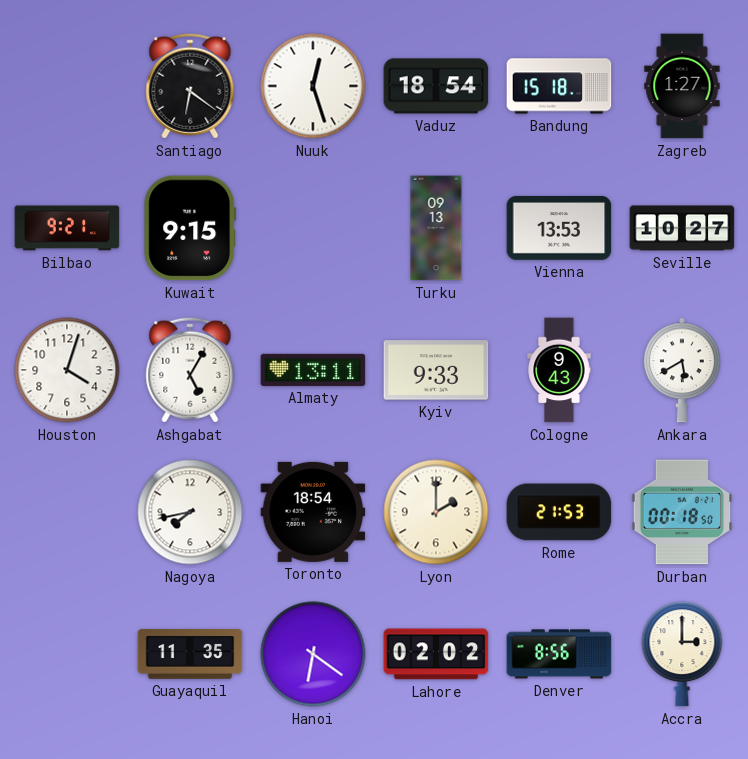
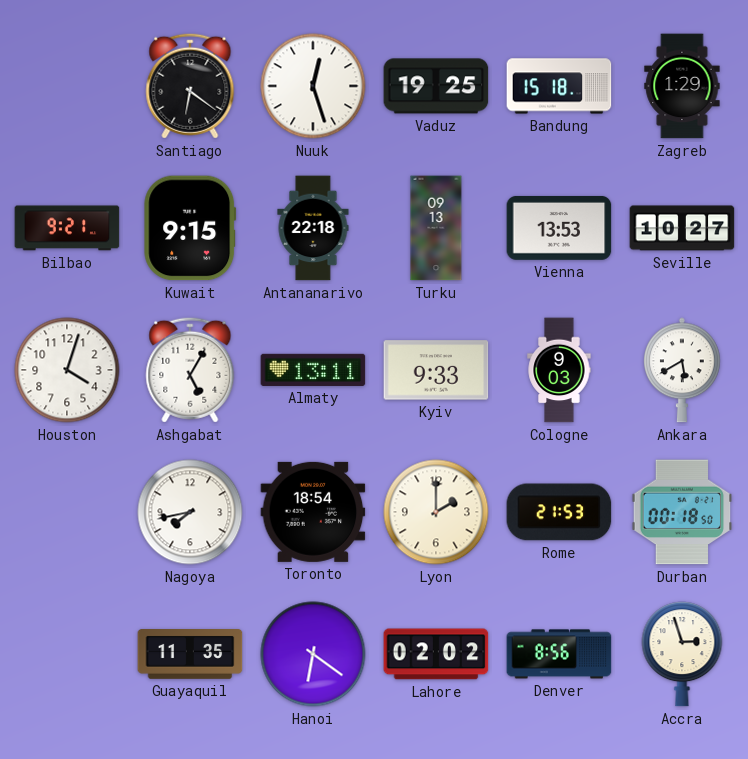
Vaduz: 18:54 -> 19:25 (436, 86)
Zagreb: 1:27 -> 1:29 (682, 86)
Antananarivo: none -> 22:18 (313, 228)
Cologne: 9:43 -> 9:03 (559, 370)
Accra: 3:00 -> 2:57 (682, 654)
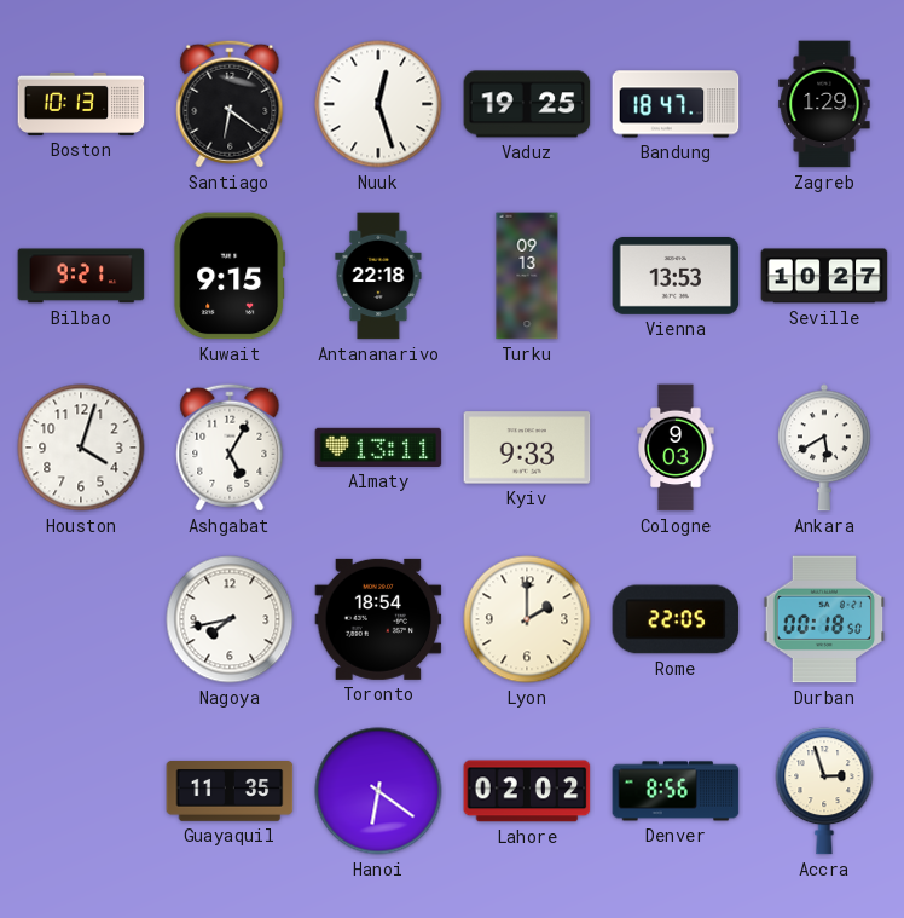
Boston: none -> 10:13 (81, 104)
Bandung: 15:18 -> 18:47 (676, 104)
Rome: 21:53 -> 22:05 (676, 619)
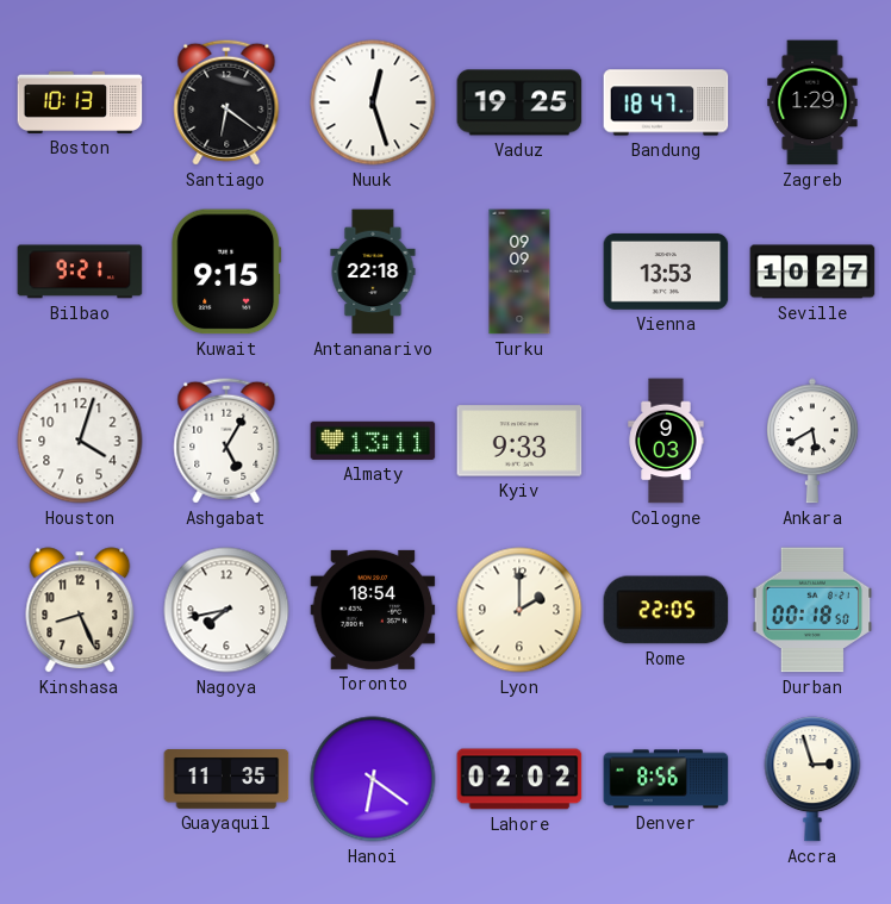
Turku: 09:13 -> 09:09 (519, 272)
Kinshasa: none -> 8:26 (80, 610)
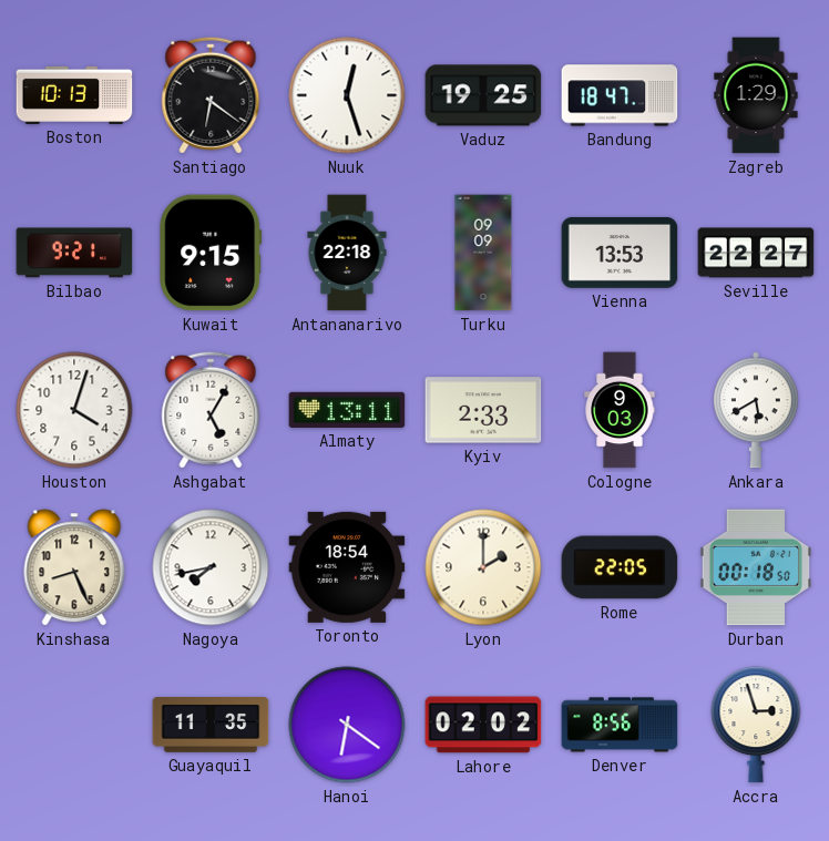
Seville: 10:27 -> 22:27 (756, 253)
Kyiv: 9:33 -> 2:33 (483, 410)
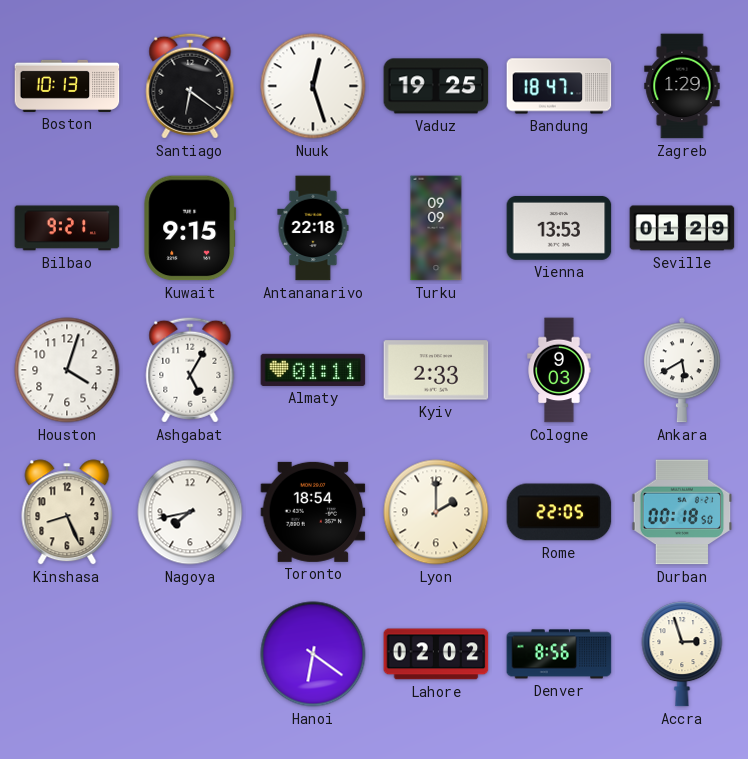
Seville: 22:27 -> 01:29 (682, 228)
Almaty: 13:11 -> 01:11 (313, 370)
Guayaquil: 11:35 -> none (211, 726)
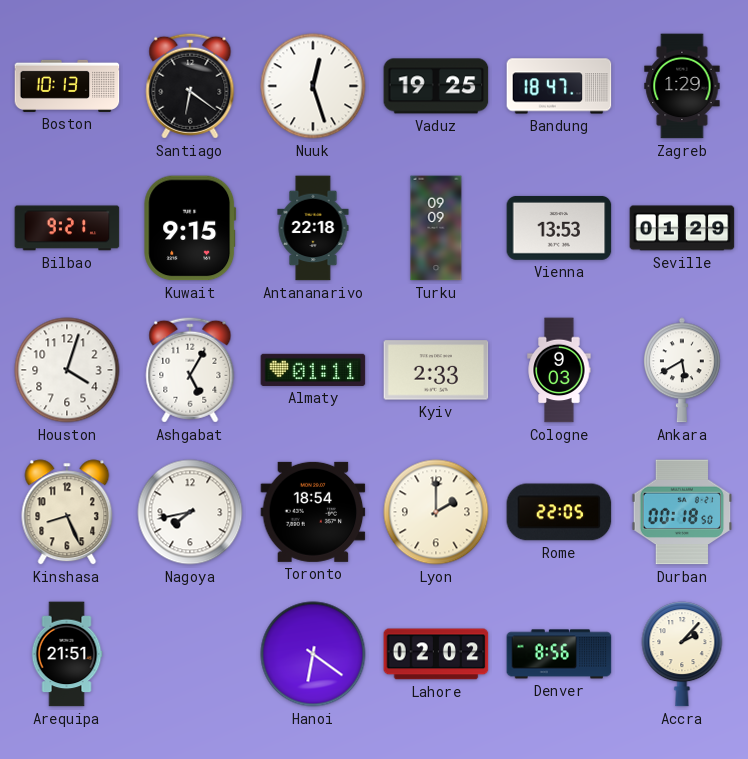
Arequipa: none -> 21:51 (67, 654)
Accra: 2:57 -> 2:07 (682, 654)
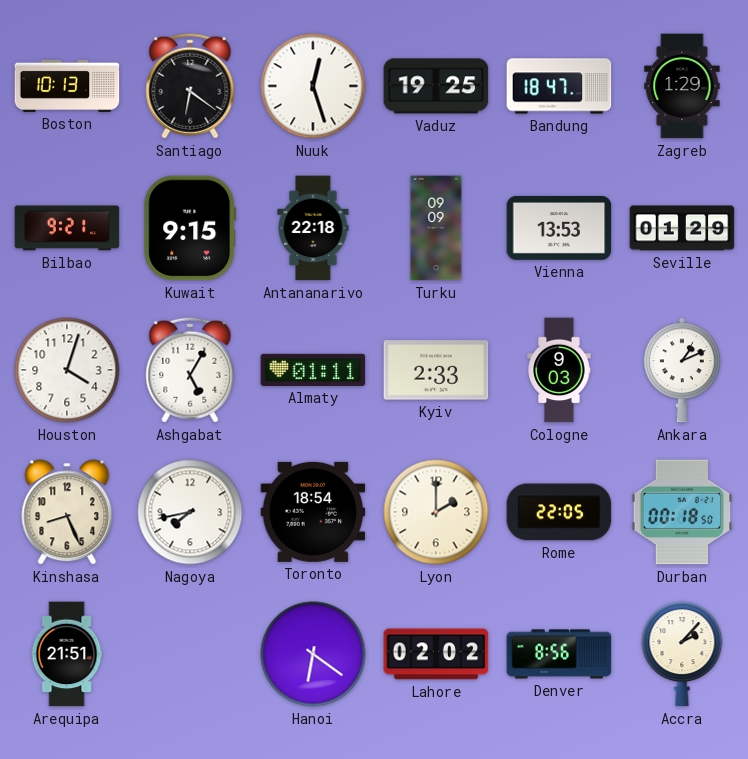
Ankara: 5:40 -> 1:11 (683, 370)
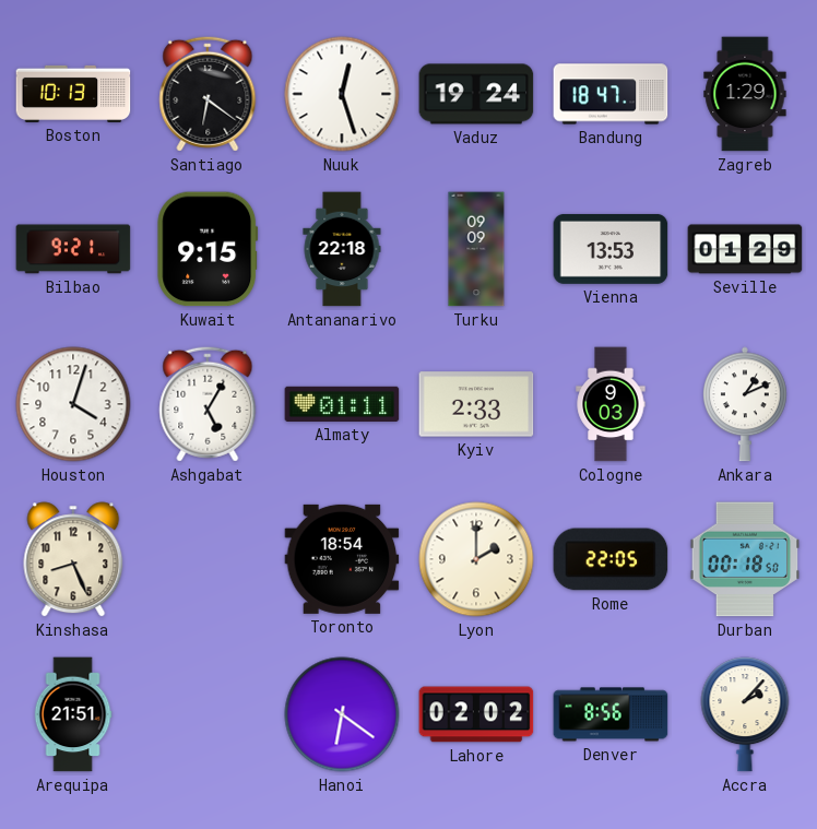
Vaduz: 19:25 -> 19:24 (476, 94)
Nagoya: 7:43 -> none (190, 512)
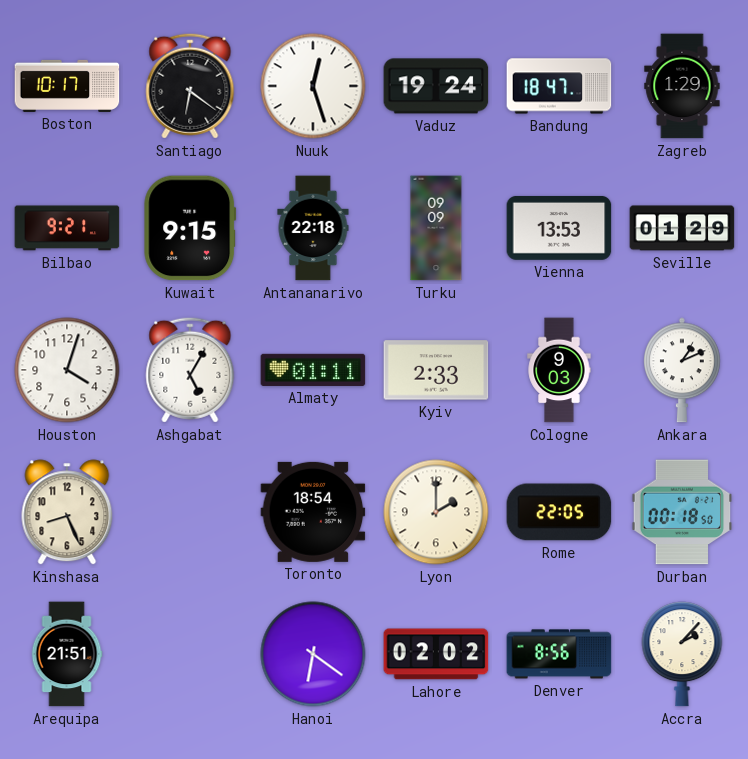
Boston: 10:13 -> 10:17 (67, 86)
